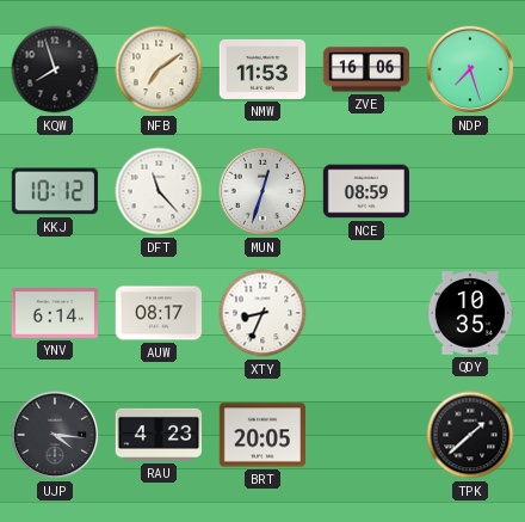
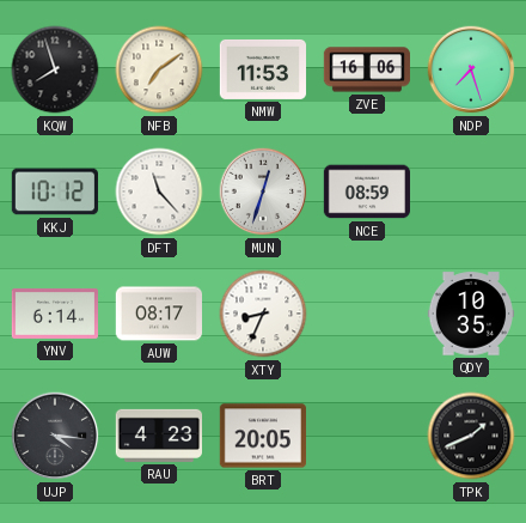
TPK: 1:38 -> 1:41 (471, 436)
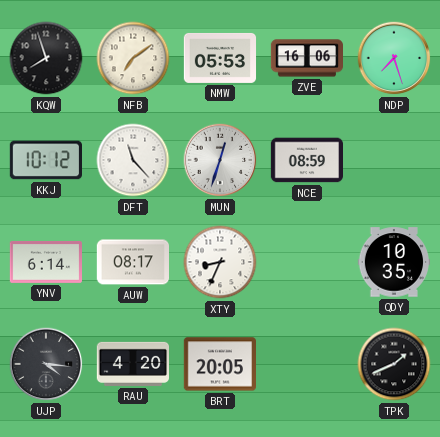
NMW: 11:53 -> 05:53 (220, 58)
RAU: 4:23 -> 4:20 (132, 364)
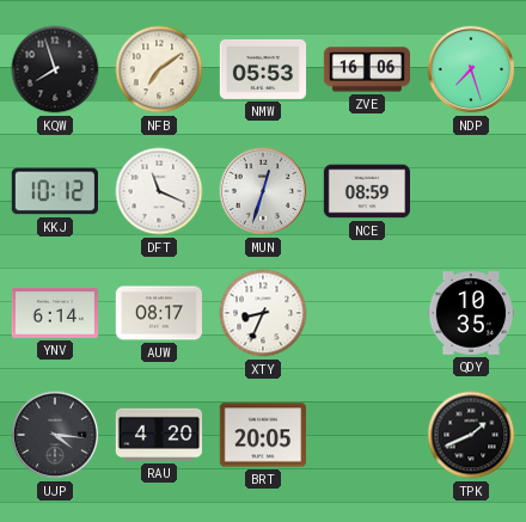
DFT: 11:23 -> 11:19 (159, 191)
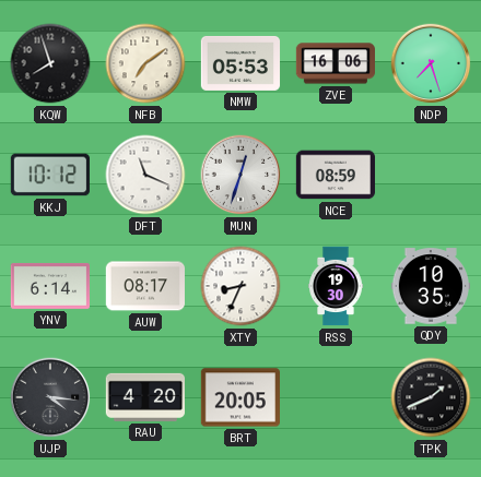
RSS: none -> 19:30 (336, 286)
